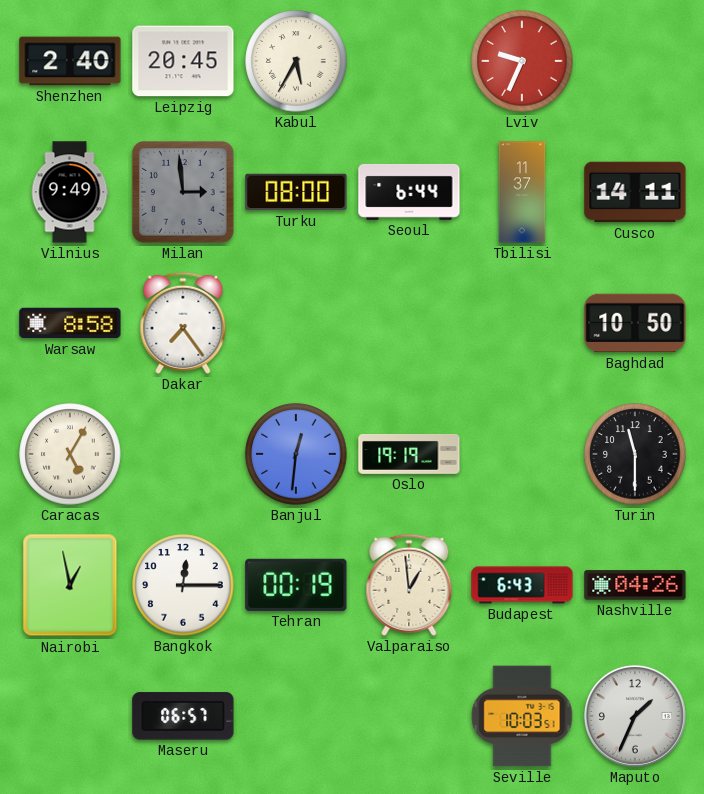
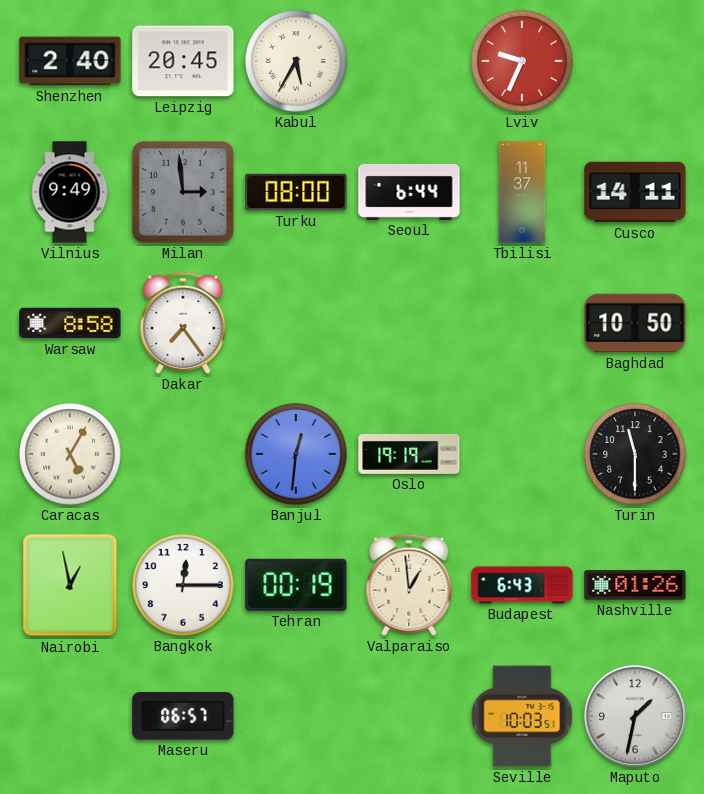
Nashville: 04:26 -> 01:26 (635, 585)
Maputo: 1:34 -> 1:32 (635, 716)
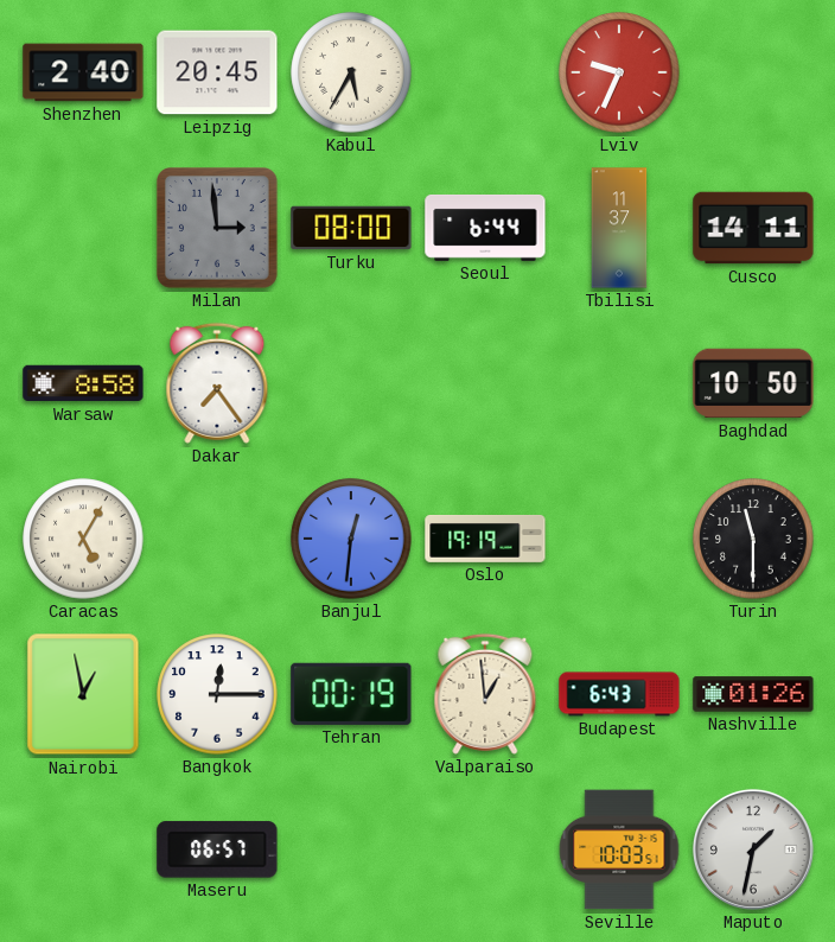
Vilnius: 9:49 -> none (70, 192)
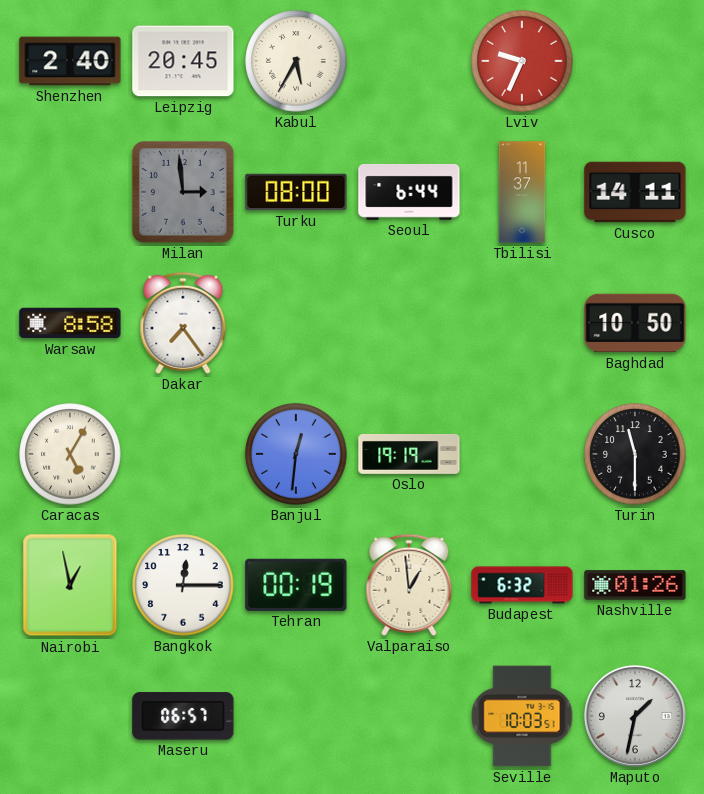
Budapest: 6:43 -> 6:32 (522, 585)
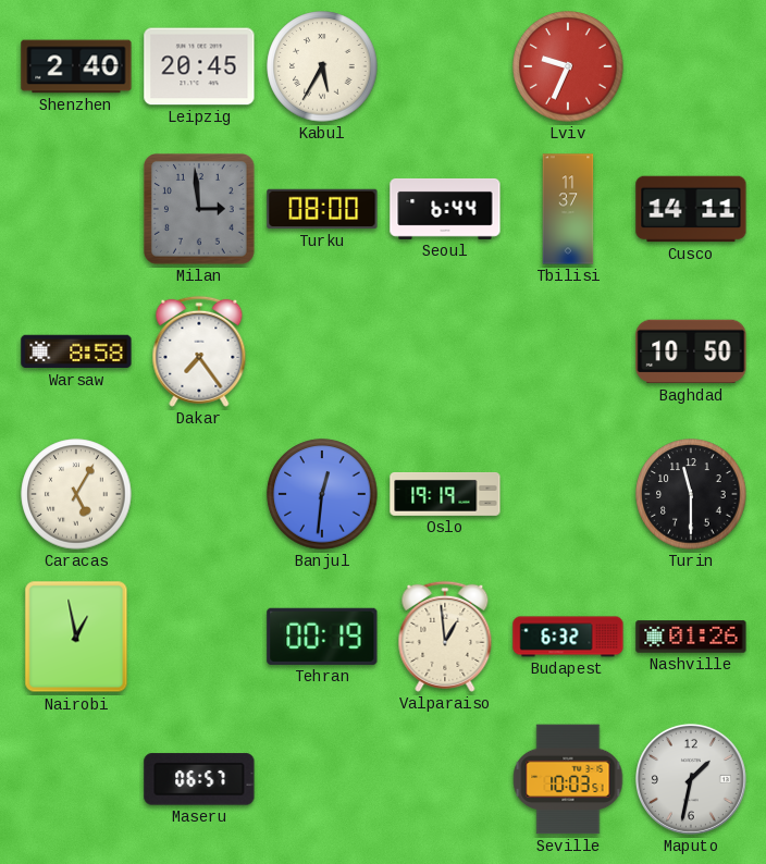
Bangkok: 12:15 -> none (183, 585)
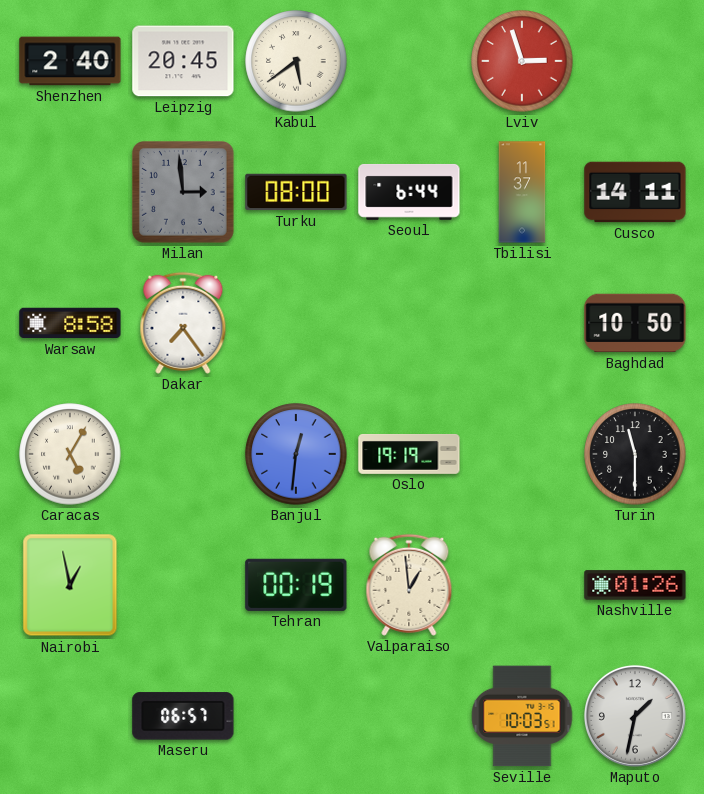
Kabul: 5:35 -> 5:39 (296, 61)
Lviv: 9:34 -> 2:57 (522, 61)
Budapest: 6:32 -> none (568, 637)
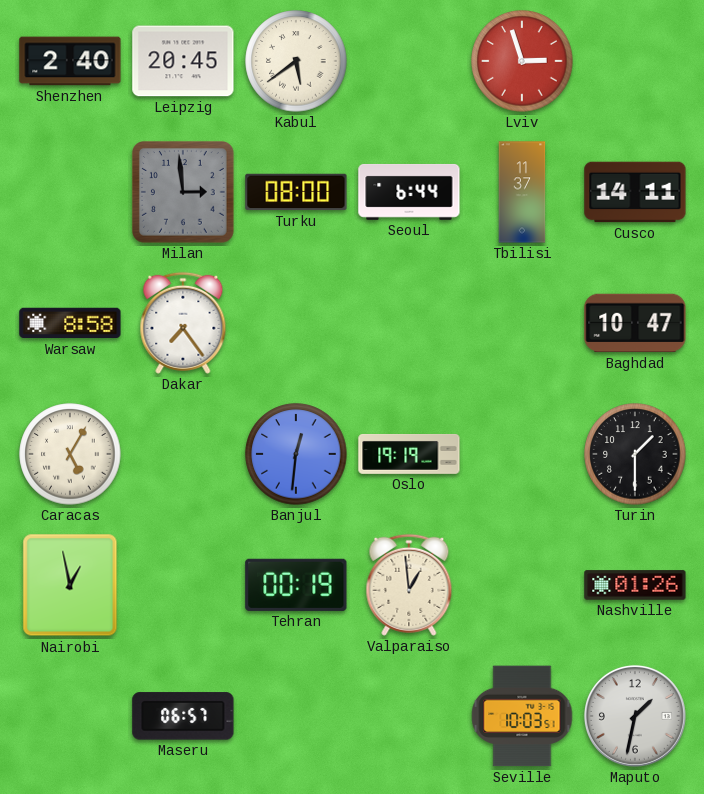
Baghdad: 10:50 -> 10:47 (635, 323)
Turin: 11:30 -> 1:30 (635, 454)
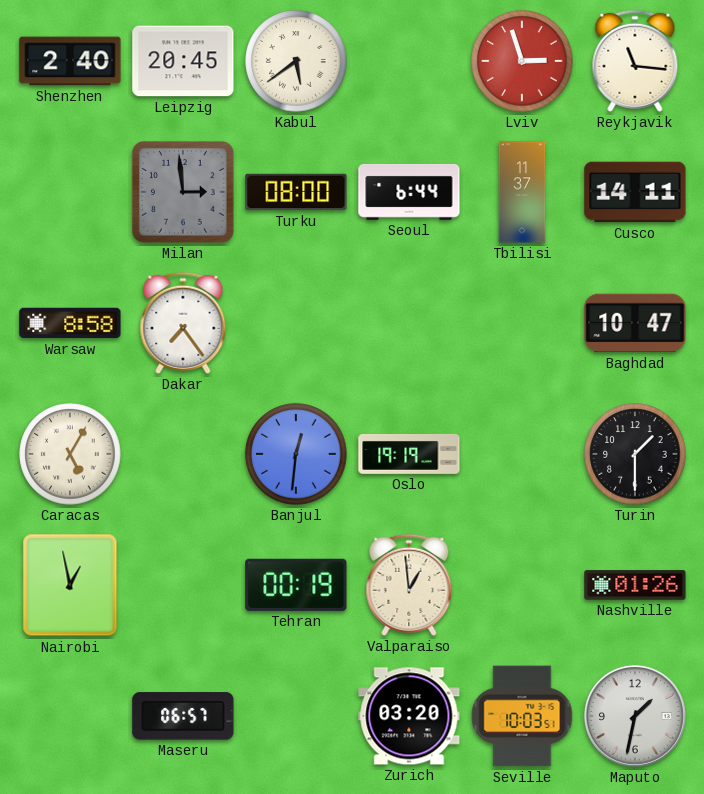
Reykjavik: none -> 11:16 (635, 61)
Zurich: none -> 03:20 (409, 716)
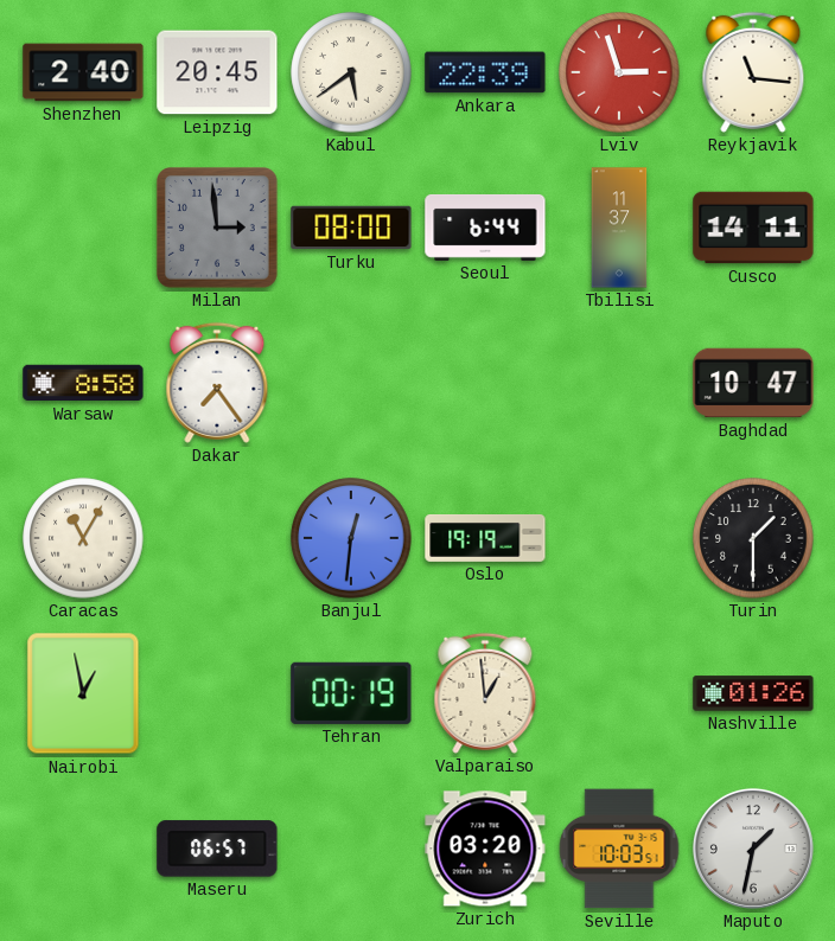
Ankara: none -> 22:39 (485, 72)
Caracas: 5:05 -> 11:05 (83, 538)
